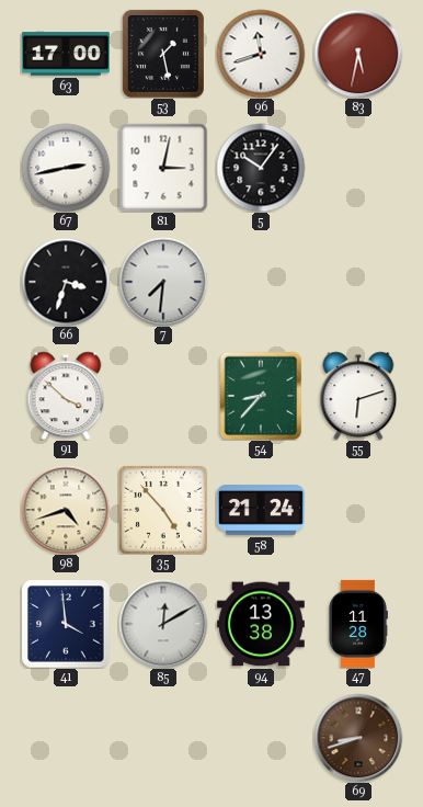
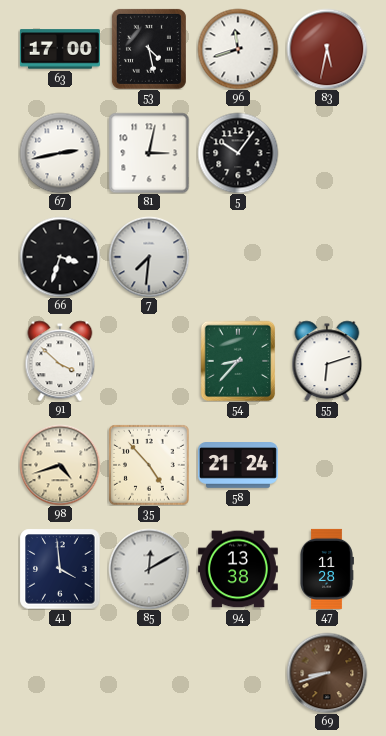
53: 1:28 -> 4:28 (149, 49)
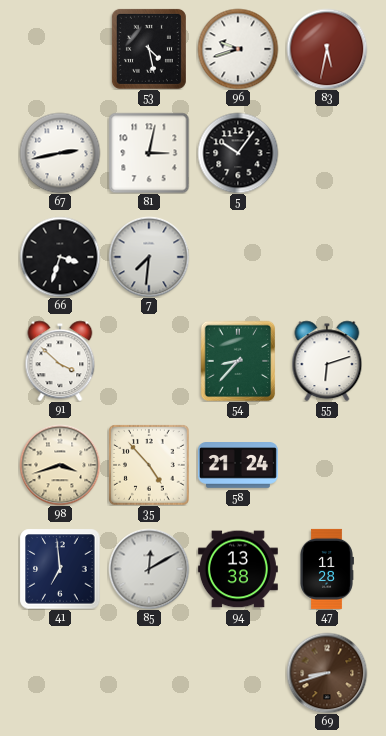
63: 17:00 -> none (60, 49)
96: 11:42 -> 9:42 (238, 49)
98: 4:42 -> 3:42 (60, 465)
41: 3:59 -> 6:59 (60, 569)
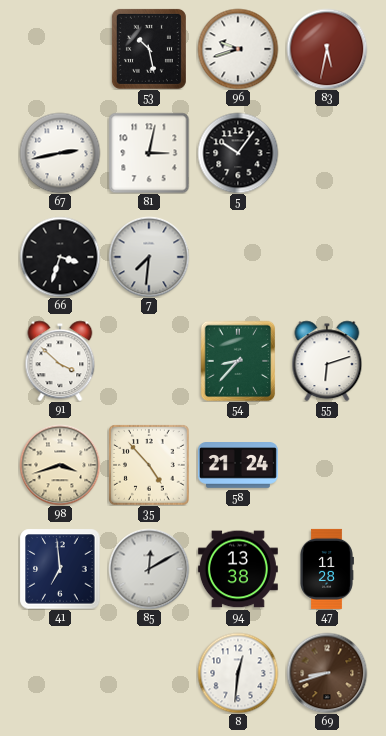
53: 4:28 -> 10:28 (149, 49)
8: none -> 12:31 (238, 673)
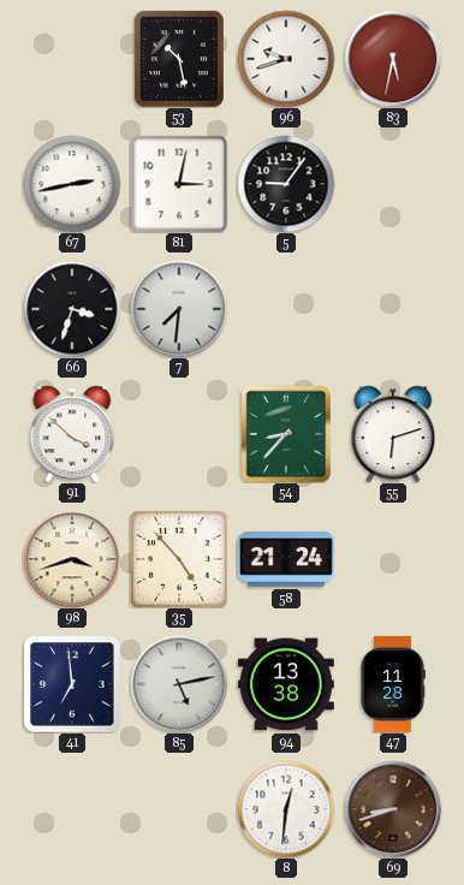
5: 10:06 -> 9:06 (286, 184)
85: 12:10 -> 5:13 (179, 684)
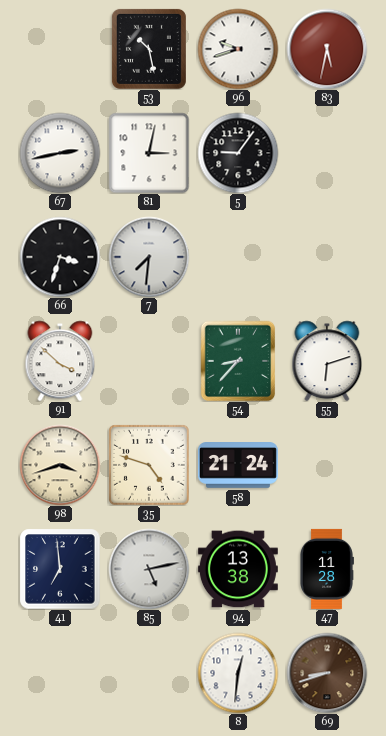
35: 4:53 -> 4:48 (149, 465)
